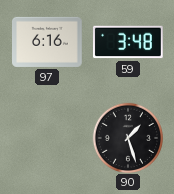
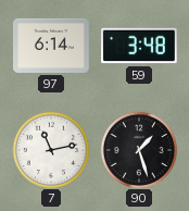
97: 6:16 -> 6:14 (52, 46)
7: none -> 11:13 (50, 149)
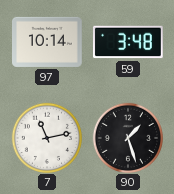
97: 6:14 -> 10:14 (48, 42)
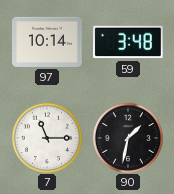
7: 11:13 -> 11:15 (46, 137)
90: 1:27 -> 1:32 (127, 137)
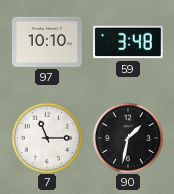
97: 10:14 -> 10:10 (48, 42)
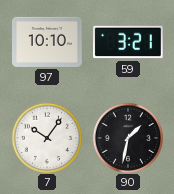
59: 3:48 -> 3:21 (129, 42)
7: 11:15 -> 10:06 (46, 137)
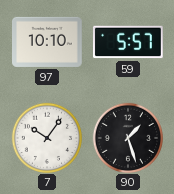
59: 3:21 -> 5:57 (129, 42)
90: 1:32 -> 1:27 (127, 137)
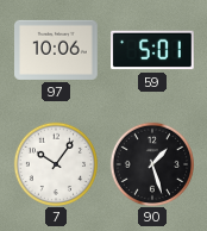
97: 10:10 -> 10:06 (57, 50)
59: 5:57 -> 5:01 (153, 50)
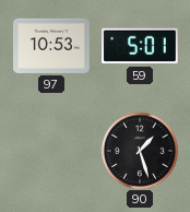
97: 10:06 -> 10:53 (52, 46)
7: 10:06 -> none (55, 163)
